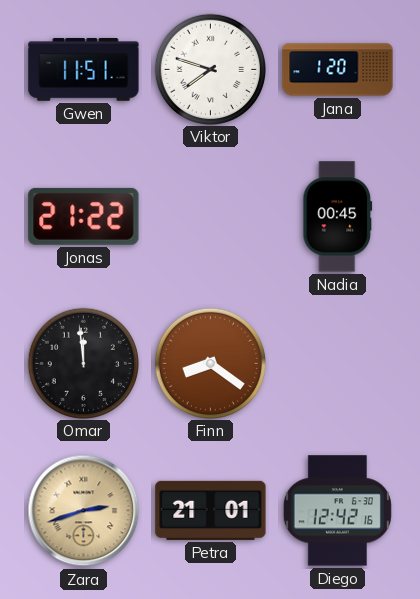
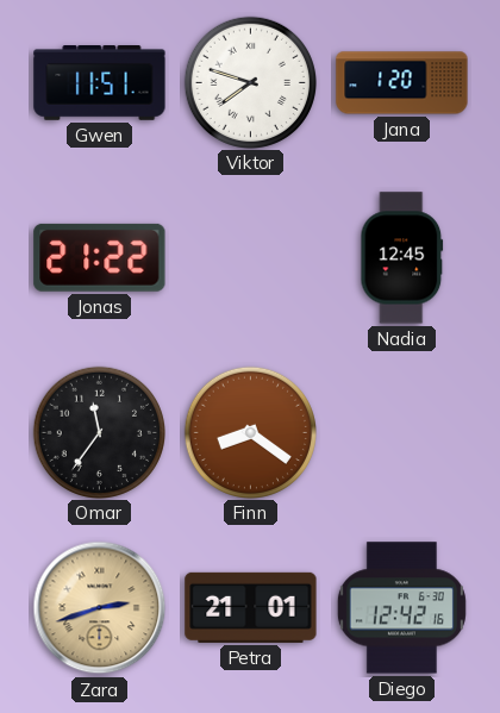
Nadia: 00:45 -> 12:45 (402, 258)
Omar: 11:59 -> 11:36 (99, 432)
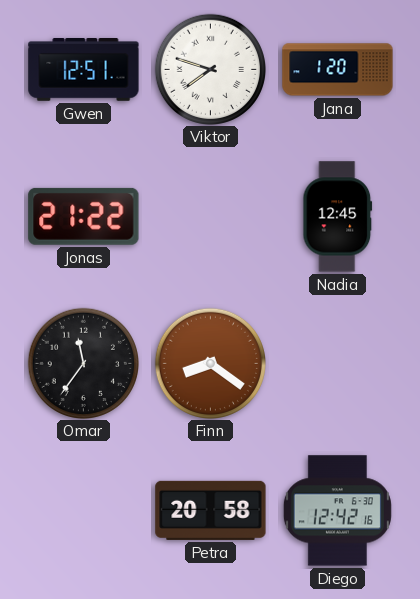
Gwen: 11:51 -> 12:51 (84, 70)
Zara: 2:42 -> none (100, 608)
Petra: 21:01 -> 20:58 (211, 510)
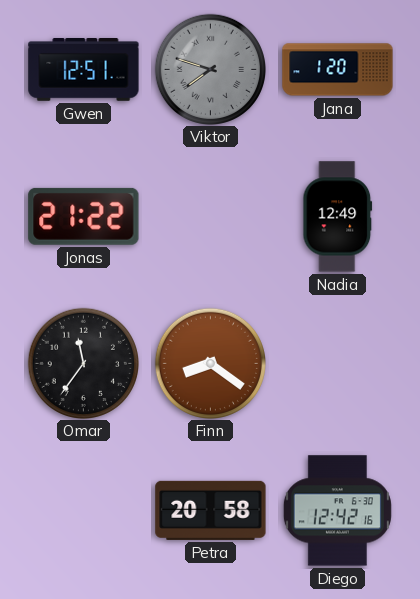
Viktor dial: white -> grey (210, 69)
Nadia: 12:45 -> 12:49 (338, 217)
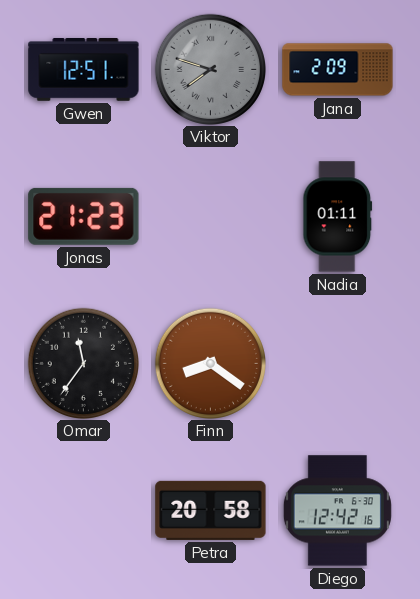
Jana: 1:20 -> 2:09 (338, 70)
Jonas: 21:22 -> 21:23 (84, 216)
Nadia: 12:49 -> 01:11 (338, 217)
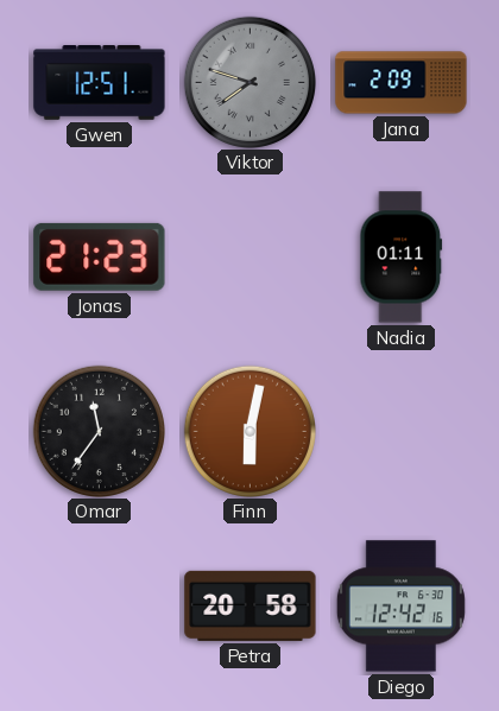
Finn: 8:21 -> 6:02 (249, 431)
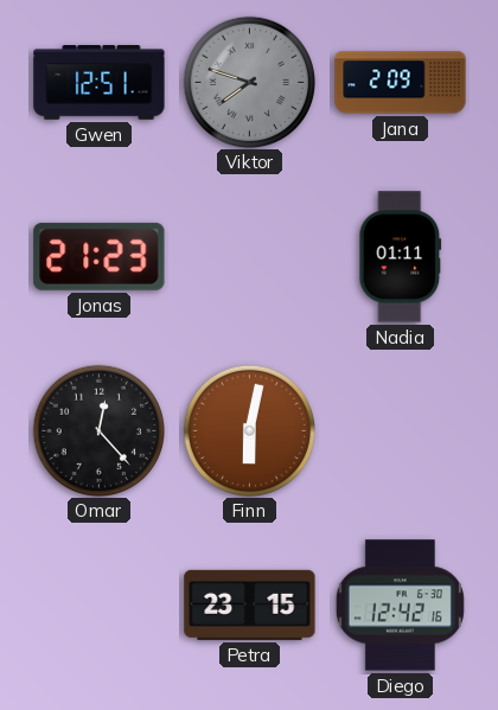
Omar: 11:36 -> 12:23 (98, 430)
Petra: 20:58 -> 23:15 (250, 605)
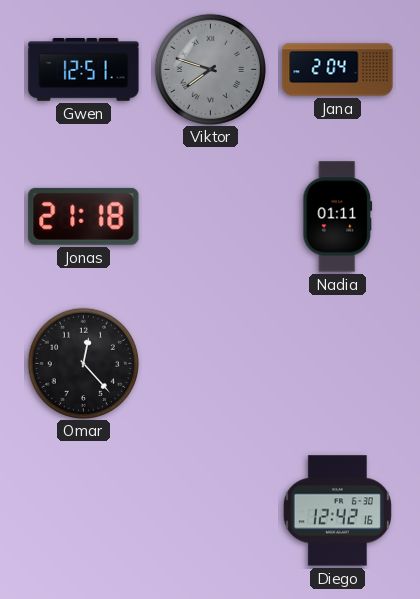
Jana: 2:09 -> 2:04 (338, 70)
Jonas: 21:23 -> 21:18 (84, 216)
Finn: 6:02 -> none (249, 430)
Petra: 23:15 -> none (250, 605)
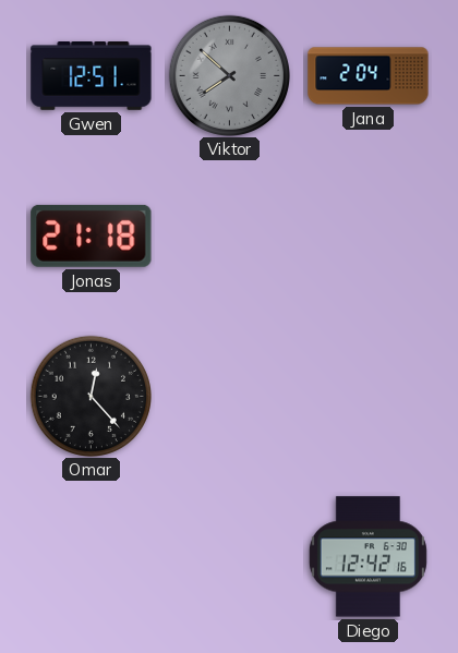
Viktor: 7:48 -> 7:52 (229, 75)
Nadia: 01:11 -> none (338, 217)
